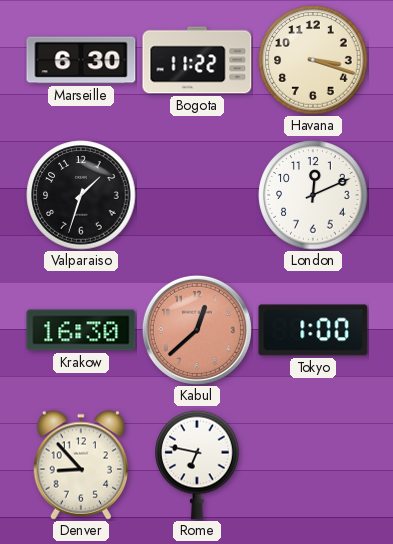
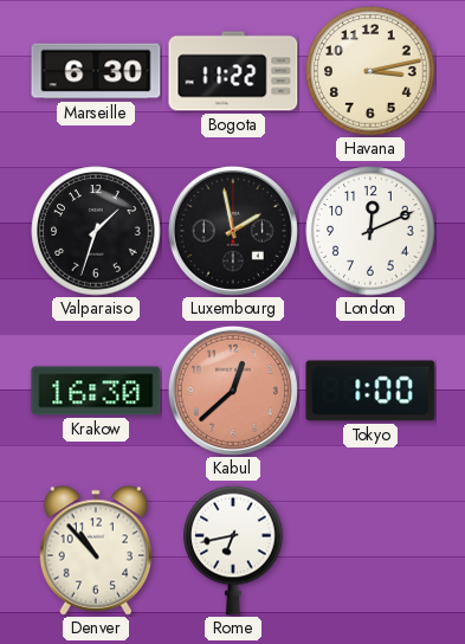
Havana: 3:18 -> 3:13 (370, 71)
Luxembourg: none -> 1:58 (233, 231)
Denver: 8:53 -> 10:53 (96, 550)
Rome: 6:47 -> 6:43 (233, 550)
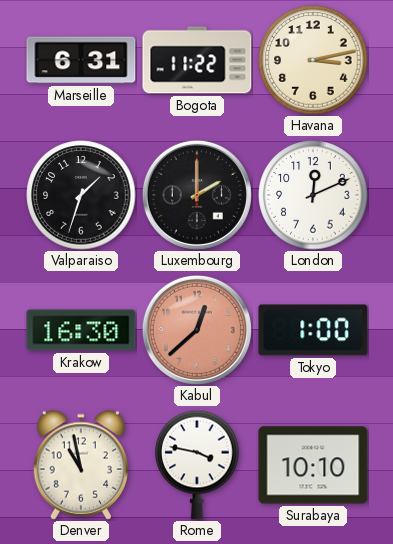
Marseille: 6:30 -> 6:31 (81, 60)
Luxembourg: 1:58 -> 2:00 (197, 195)
Denver: 10:53 -> 10:58 (81, 465)
Rome: 6:43 -> 3:47 (197, 465)
Surabaya: none -> 10:10 (313, 465)
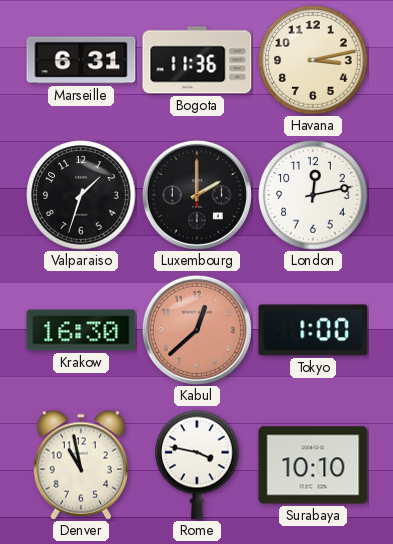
Bogota: 11:22 -> 11:36 (197, 60)
London: 12:11 -> 12:13 (313, 195)
